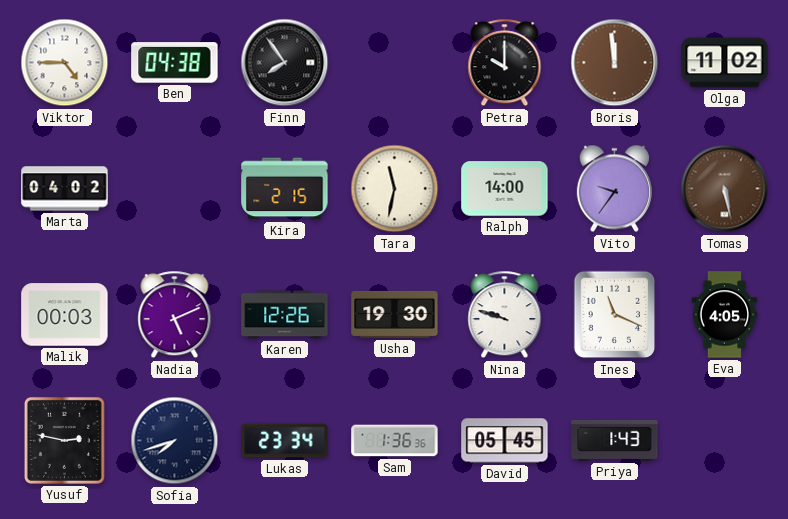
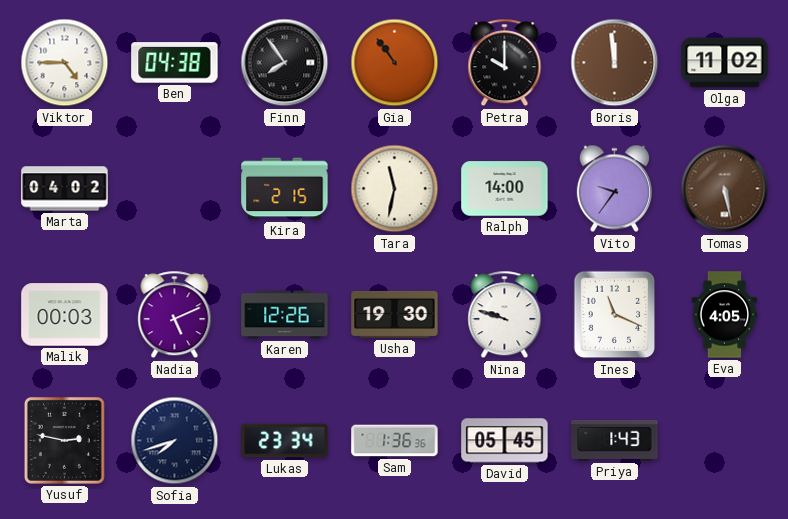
Gia: none -> 10:54 (395, 63)
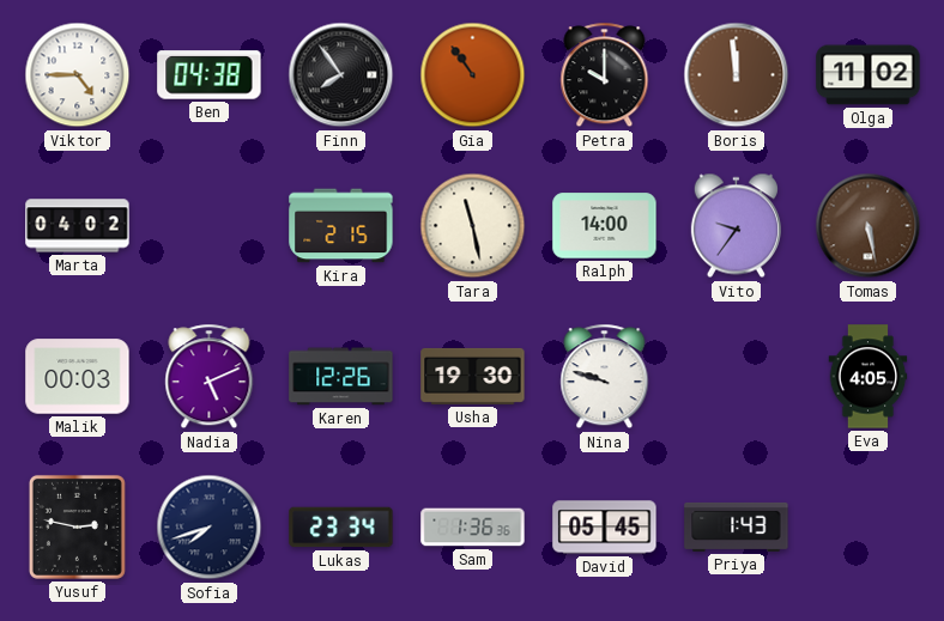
Tara: 11:32 -> 11:28 (473, 226)
Ines: 11:19 -> none (615, 315)
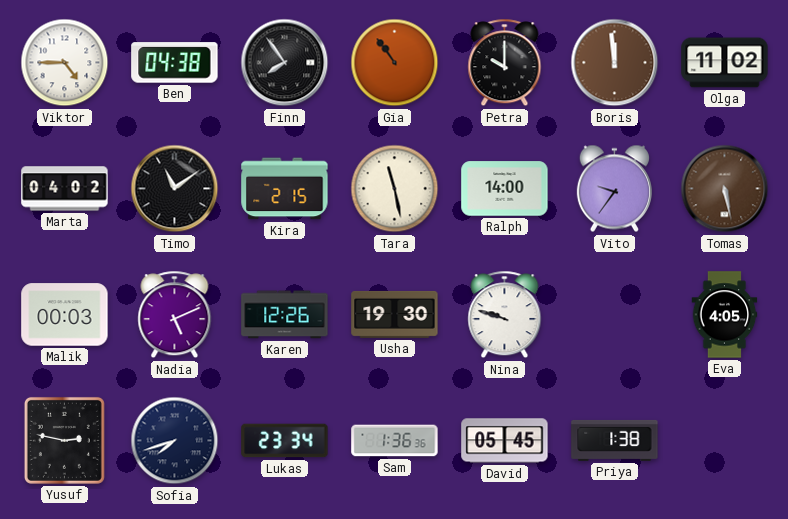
Timo: none -> 11:09 (175, 189)
Priya: 1:43 -> 1:38 (615, 440)
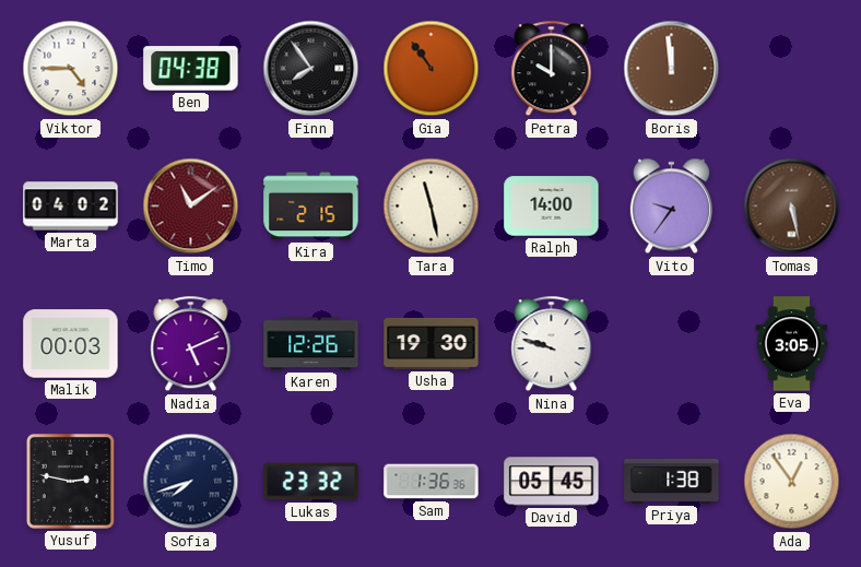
Olga: 11:02 -> none (725, 63)
Timo dial: black -> burgundy (191, 206)
Eva: 4:05 -> 3:05 (792, 344)
Lukas: 23:34 -> 23:32 (311, 482)
Ada: none -> 12:54 (792, 482)
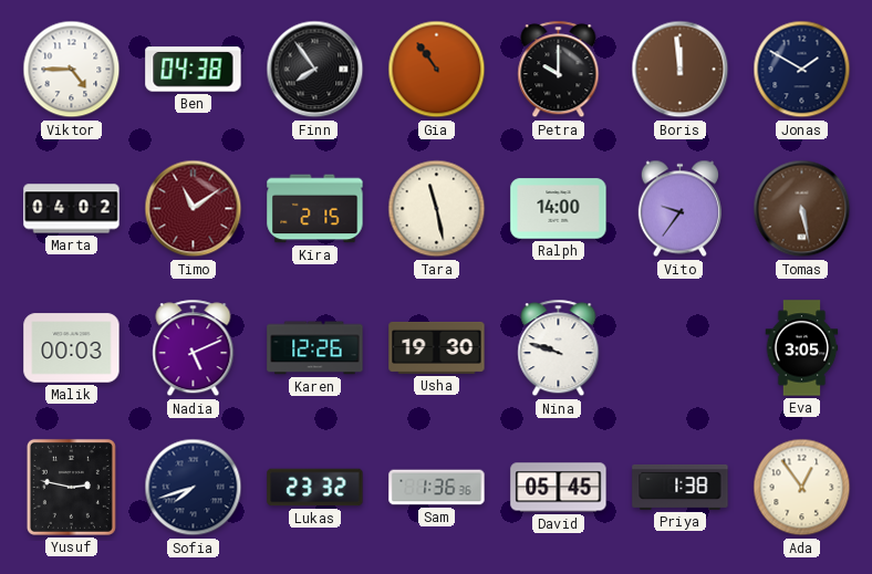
Jonas: none -> 1:50 (802, 70)
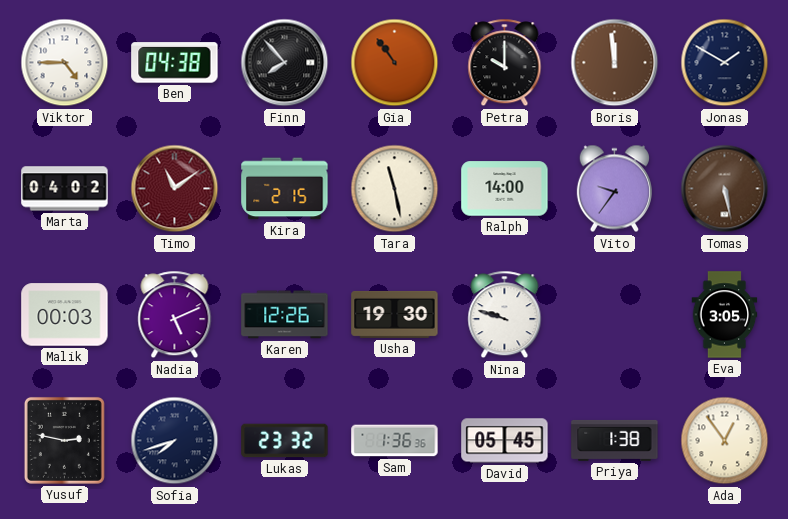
Finn: 7:54 -> 7:53 (285, 63)
